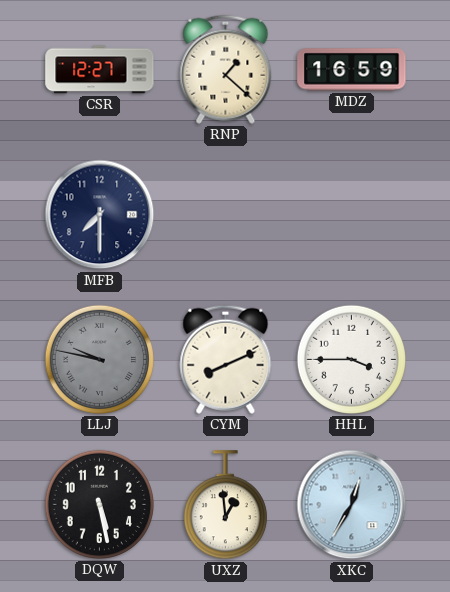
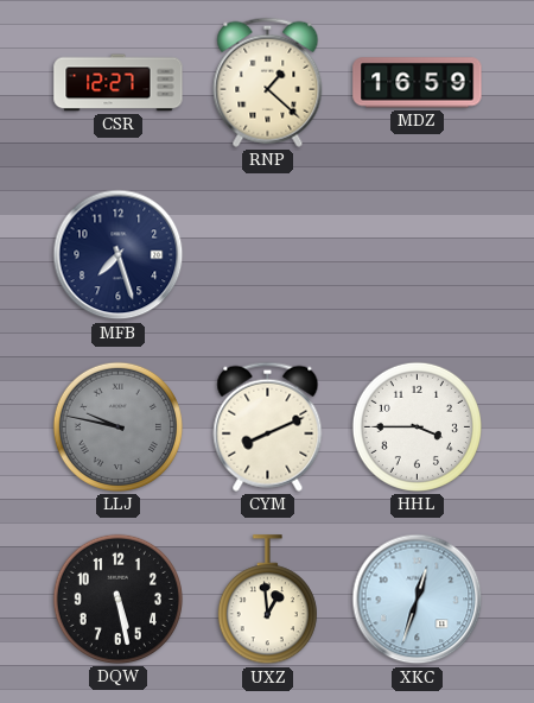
MFB: 7:30 -> 7:27 (119, 255)
XKC: 12:35 -> 12:33 (418, 600)
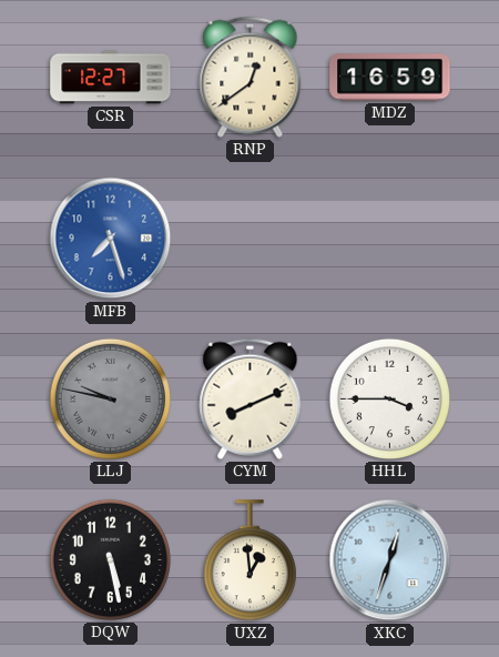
RNP: 1:22 -> 12:39 (251, 77)
MFB dial: navy -> blue (111, 239)
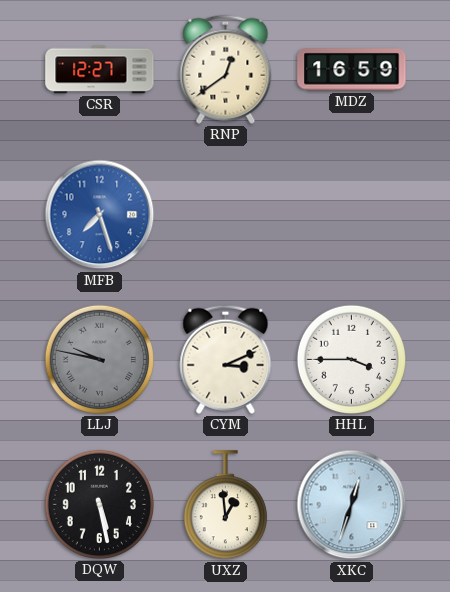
CYM: 8:11 -> 3:11 (226, 359)
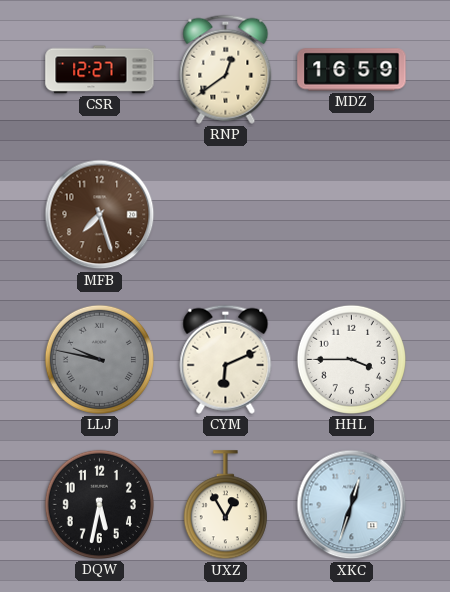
MFB dial: blue -> brown (100, 215)
CYM: 3:11 -> 6:11 (226, 359)
DQW: 5:28 -> 5:32 (99, 504)
UXZ: 12:59 -> 12:55 (225, 505)
